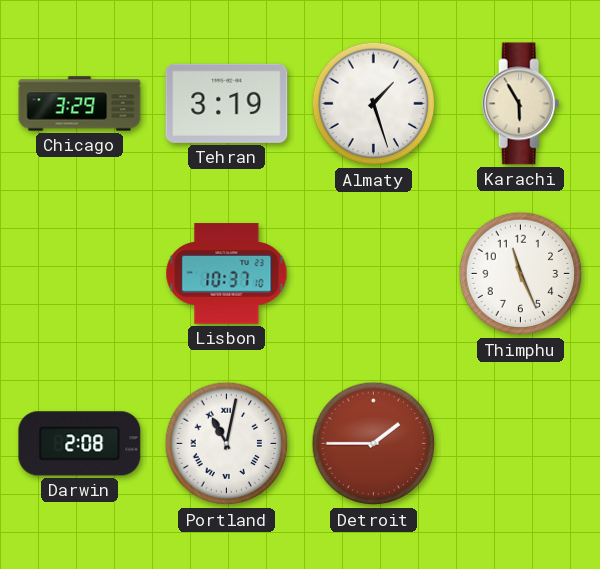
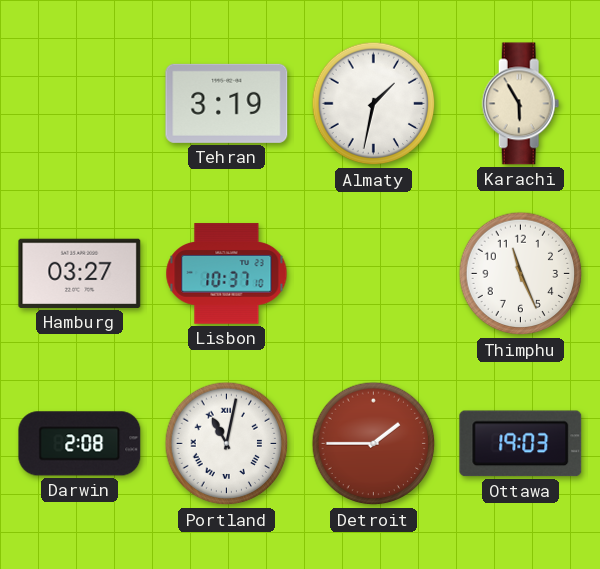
Chicago: 3:29 -> none (80, 104)
Almaty: 1:27 -> 1:32 (374, 104)
Hamburg: none -> 03:27 (80, 273)
Ottawa: none -> 19:03 (521, 444)
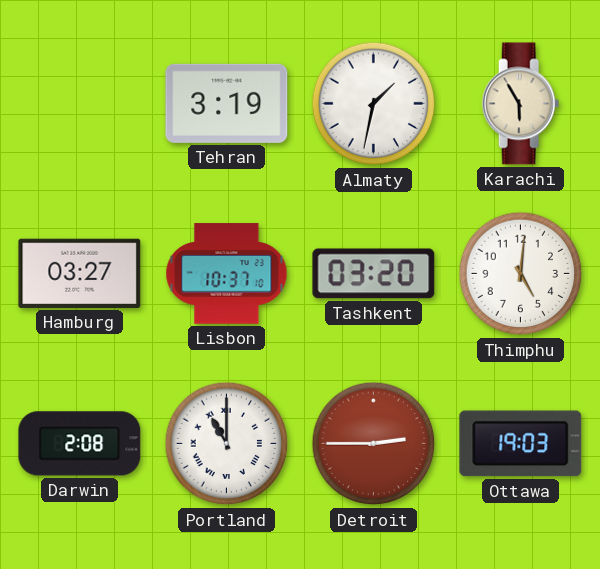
Tashkent: none -> 03:20 (374, 274)
Thimphu: 11:26 -> 5:01 (521, 274)
Portland: 11:02 -> 11:00 (227, 444)
Detroit: 1:45 -> 2:45 (374, 444)
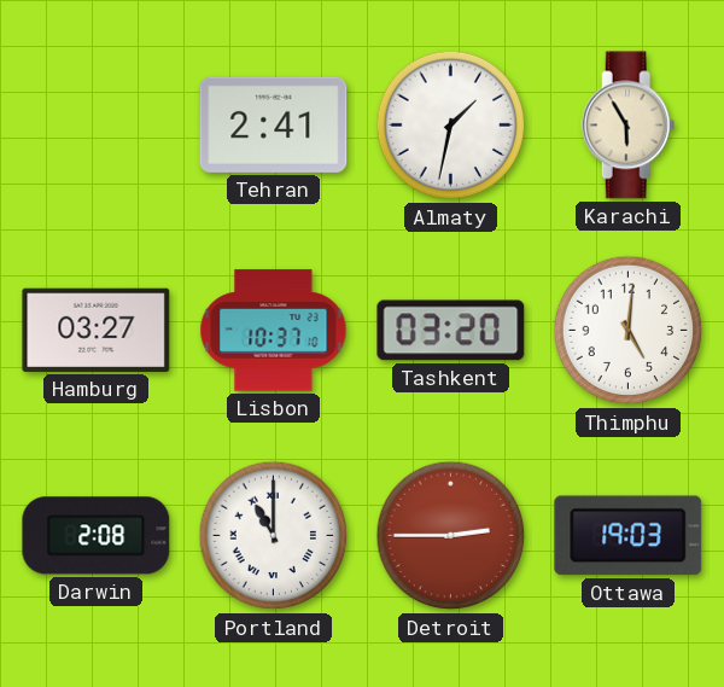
Tehran: 3:19 -> 2:41 (274, 124)
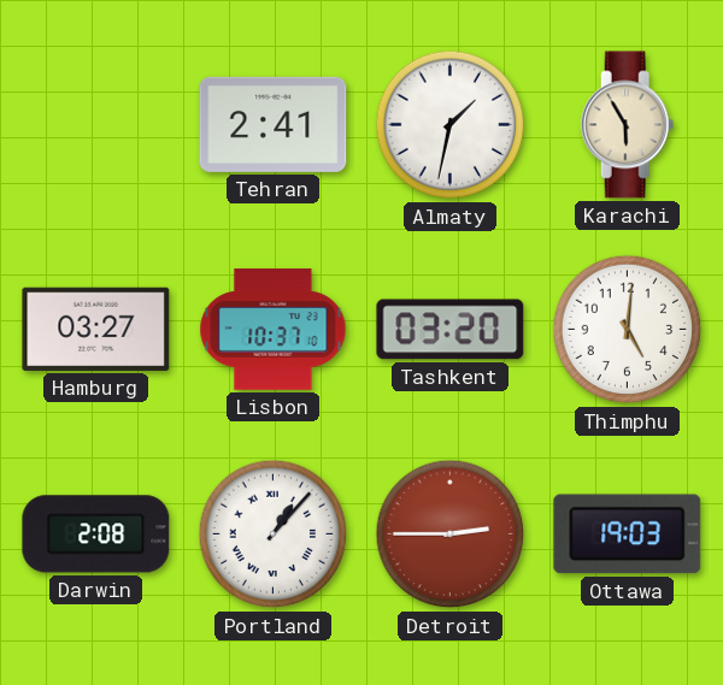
Portland: 11:00 -> 1:07 (274, 535)
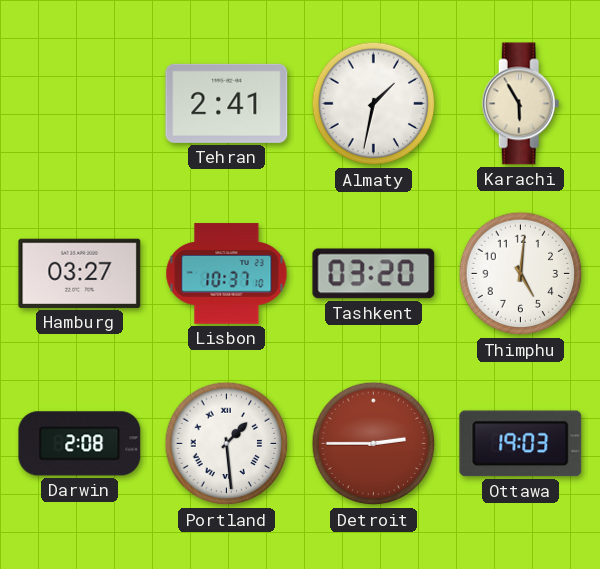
Portland: 1:07 -> 1:29 (227, 444)
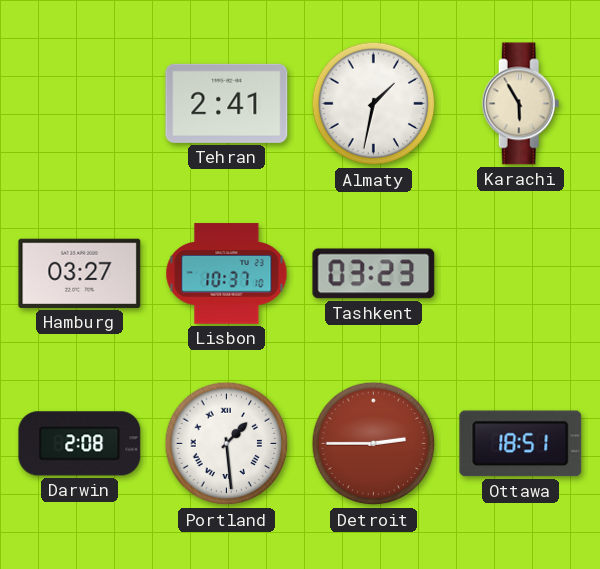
Tashkent: 03:20 -> 03:23 (374, 274)
Thimphu: 5:01 -> none (521, 274)
Ottawa: 19:03 -> 18:51 (521, 444)
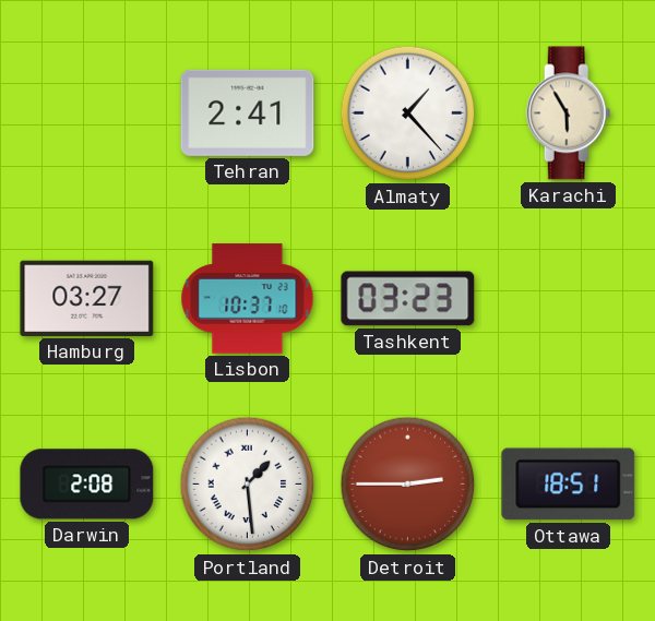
Almaty: 1:32 -> 1:23 (408, 114)
